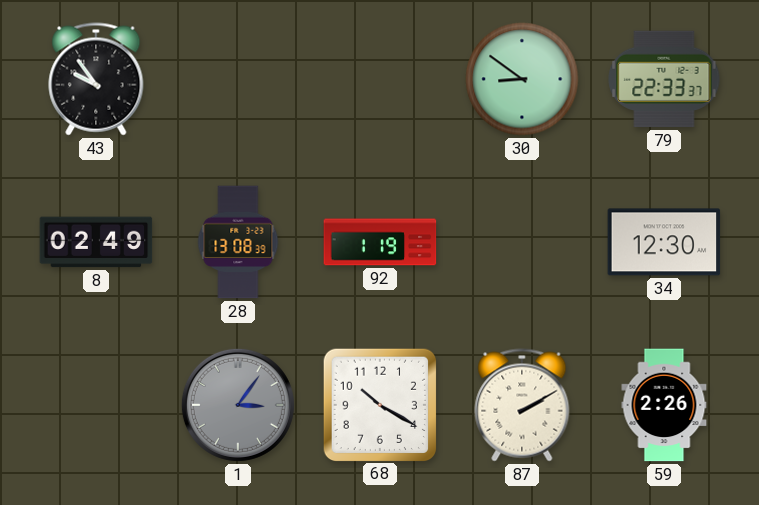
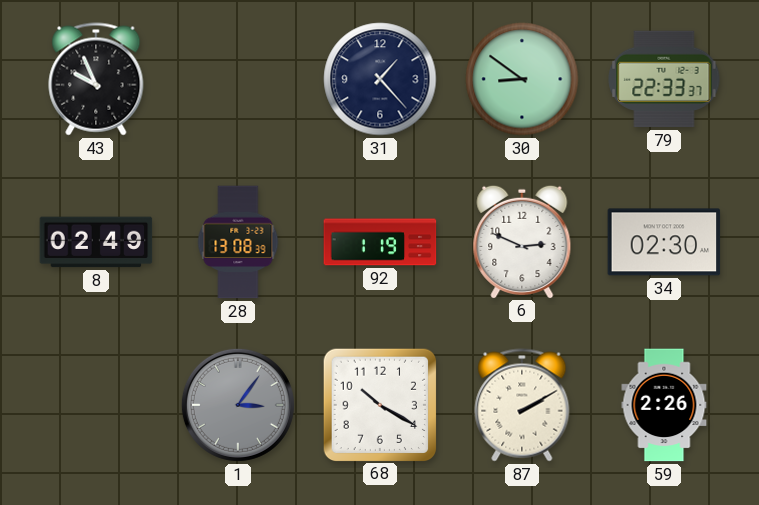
43: 9:54 -> 9:56 (96, 79)
31: none -> 1:23 (380, 79)
6: none -> 2:49 (522, 241)
34: 12:30 -> 02:30 (664, 242)
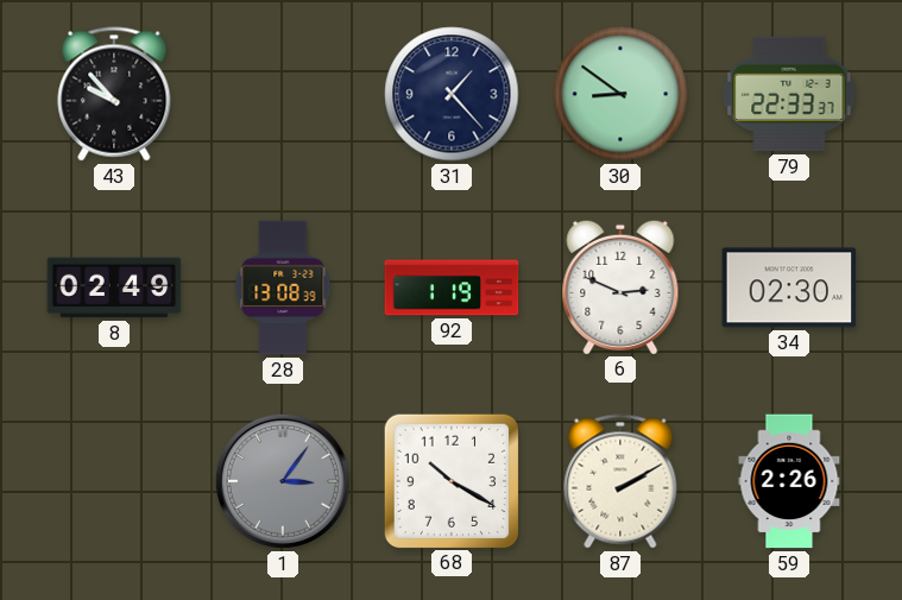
43: 9:56 -> 9:53 (114, 94)
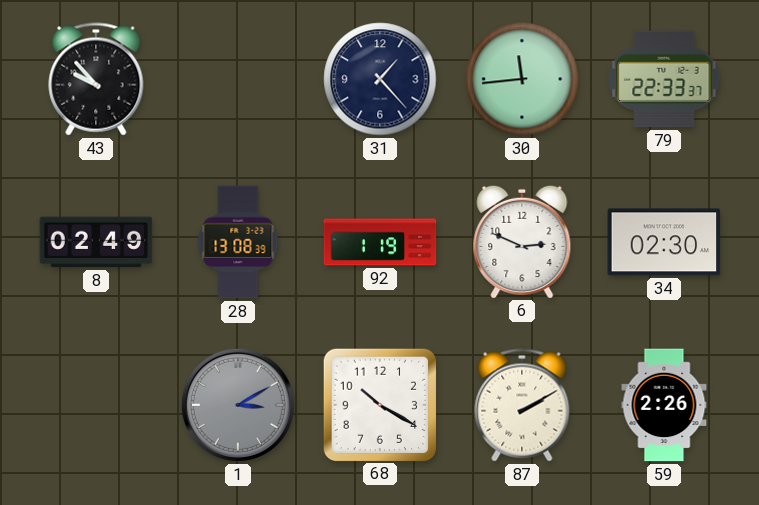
30: 8:51 -> 11:44 (522, 79)
1: 3:06 -> 3:10 (238, 405)
